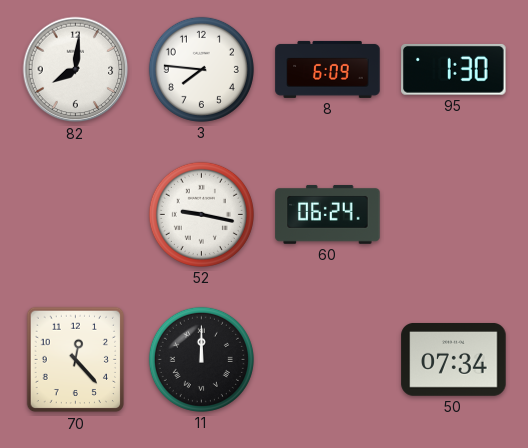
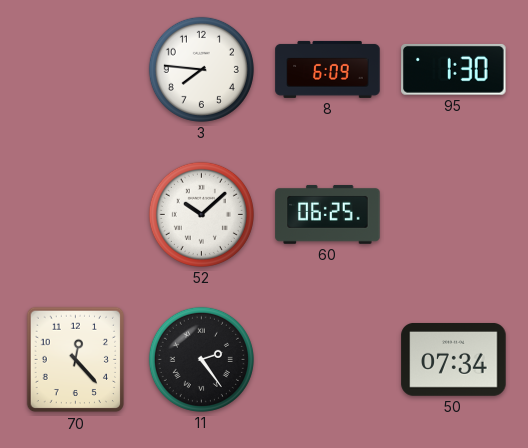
82: 8:01 -> none (76, 70)
52: 9:17 -> 10:08 (201, 214)
60: 06:24 -> 06:25 (328, 214)
11: 12:00 -> 2:24 (201, 359)
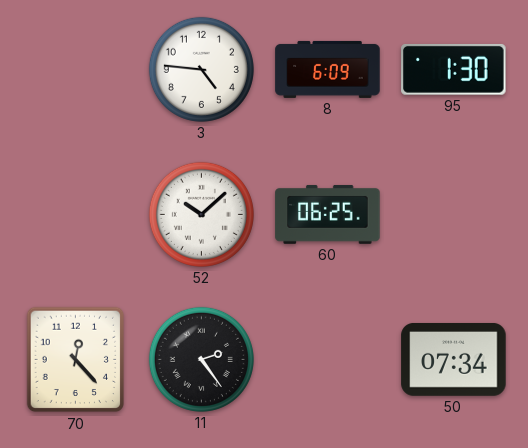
3: 7:46 -> 4:46 (201, 69)
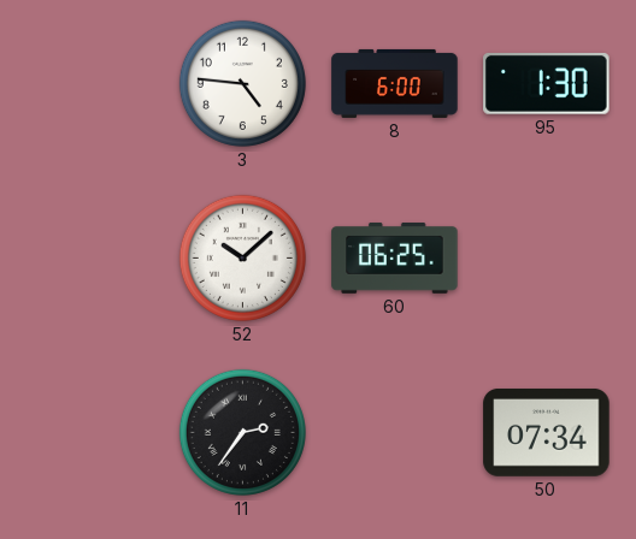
8: 6:09 -> 6:00 (395, 83)
70: 12:23 -> none (75, 360)
11: 2:24 -> 2:36 (242, 432)
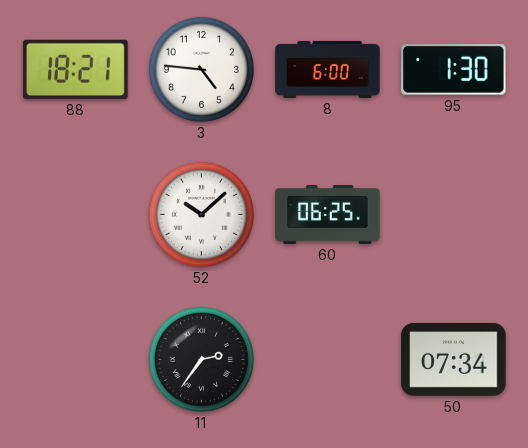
88: none -> 18:21 (76, 69)
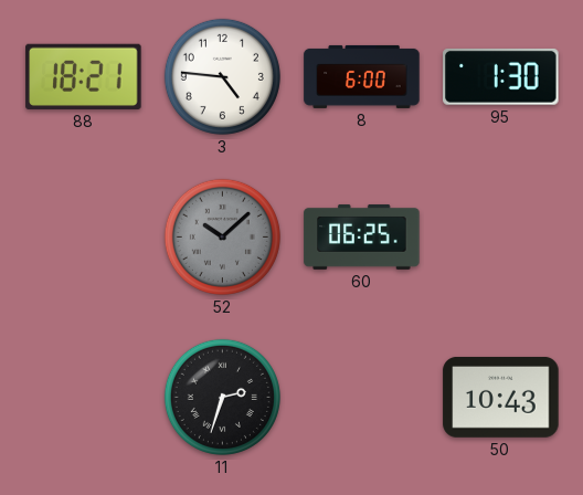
52 dial: white -> grey (222, 236)
11: 2:36 -> 2:33 (222, 397)
50: 07:34 -> 10:43 (501, 397)
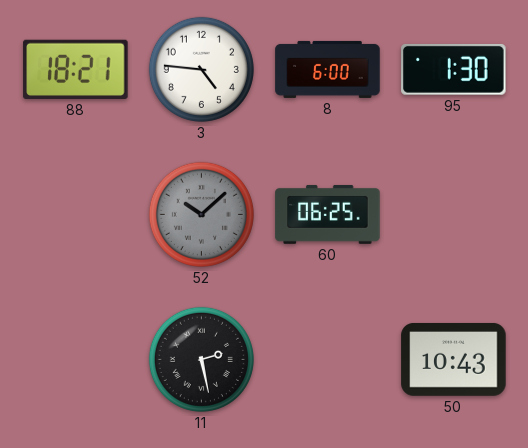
11: 2:33 -> 2:28 (201, 359)
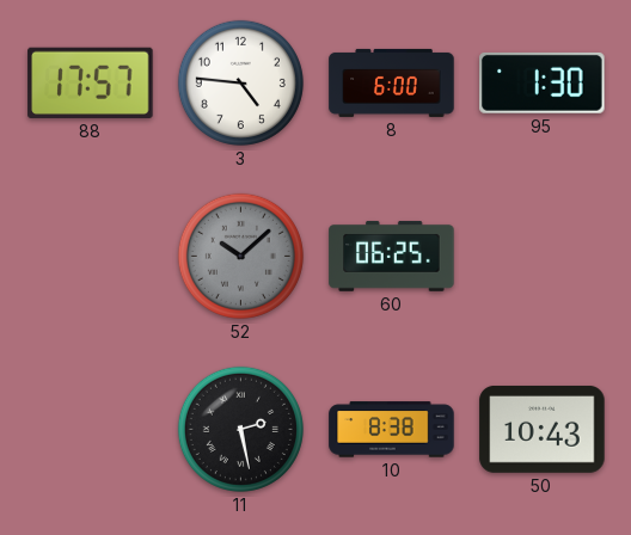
88: 18:21 -> 17:57 (91, 82)
10: none -> 8:38 (392, 430)
